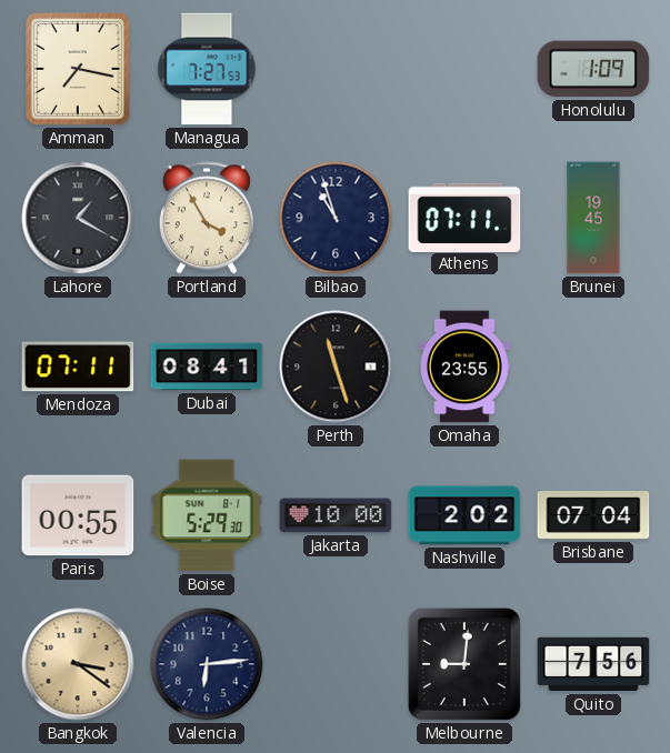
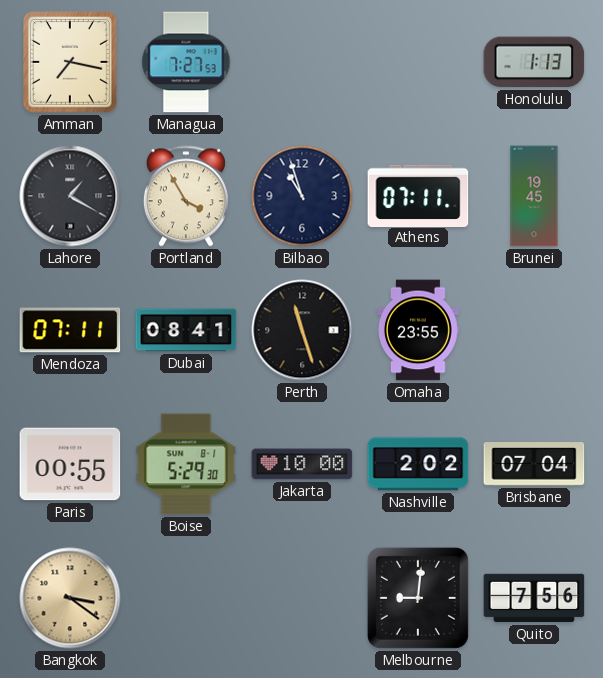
Honolulu: 1:09 -> 1:13 (534, 62)
Valencia: 6:14 -> none (207, 664)
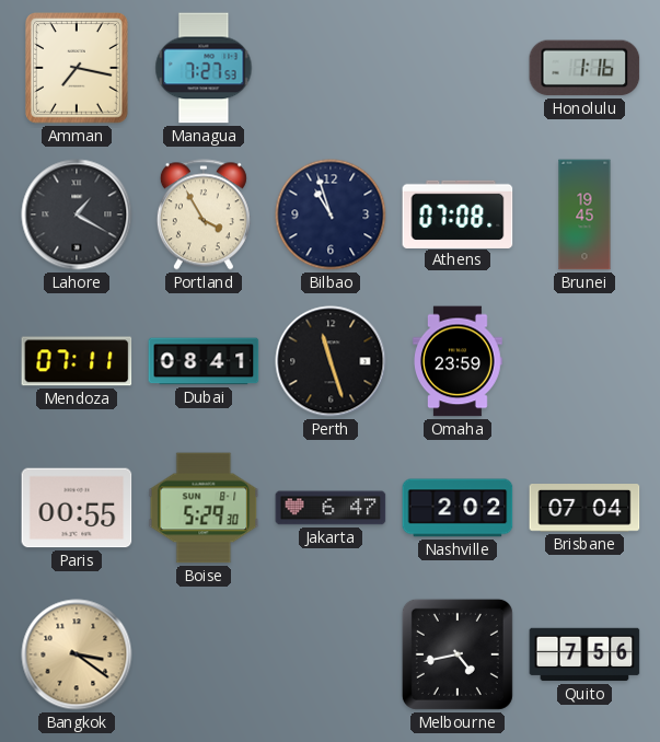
Honolulu: 1:13 -> 1:16 (584, 68)
Athens: 07:11 -> 07:08 (458, 213)
Omaha: 23:55 -> 23:59 (459, 361)
Jakarta: 10:00 -> 6:47 (331, 508)
Melbourne: 9:01 -> 4:43 (458, 654)
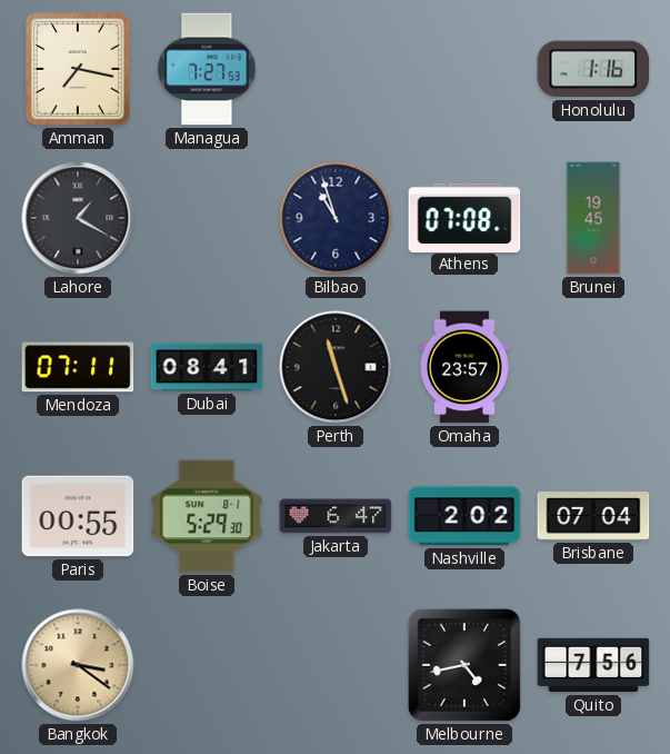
Portland: 3:55 -> none (204, 215)
Omaha: 23:59 -> 23:57 (466, 367)
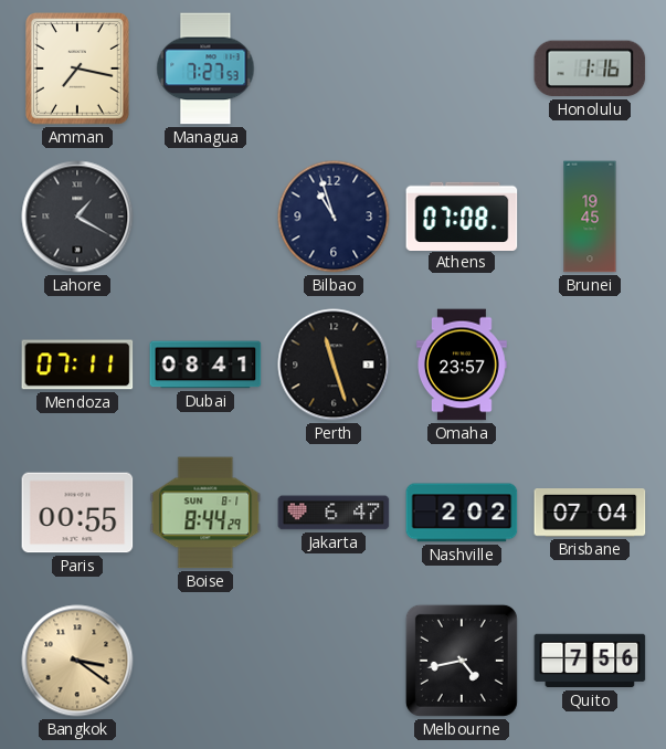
Boise: 5:29 -> 8:44 (205, 513)
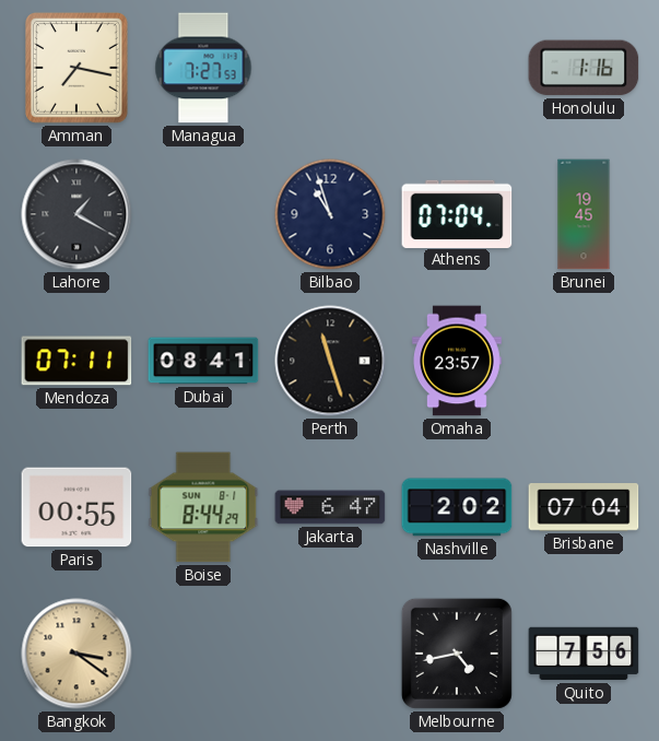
Athens: 07:08 -> 07:04 (457, 213)
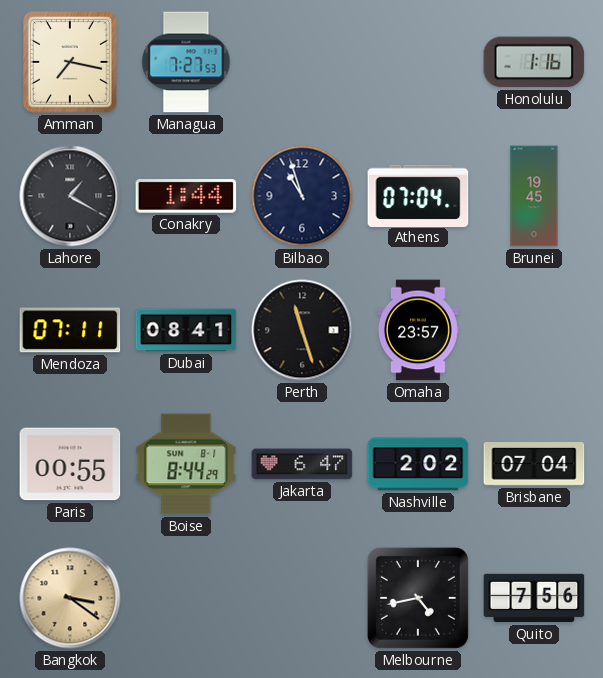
Conakry: none -> 1:44 (186, 197)
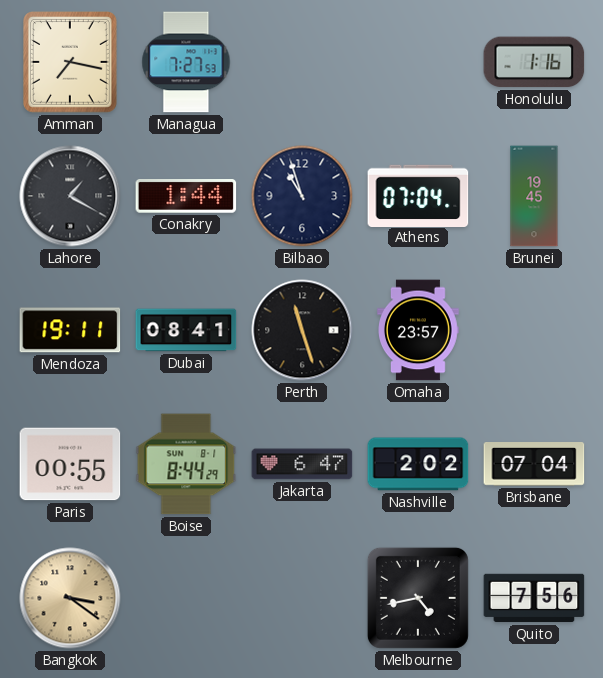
Mendoza: 07:11 -> 19:11 (70, 330)
